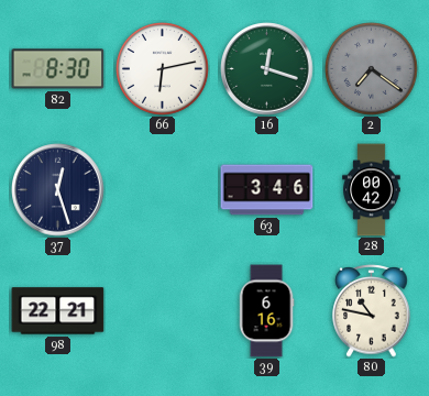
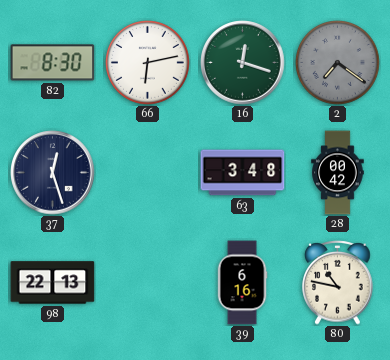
63: 3:46 -> 3:48 (243, 173)
98: 22:21 -> 22:13 (53, 283)
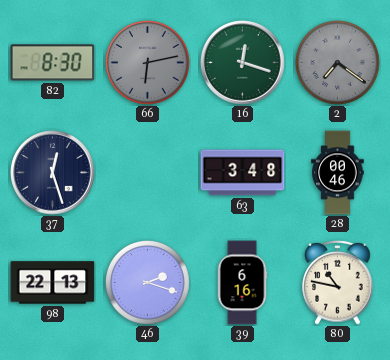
66 dial: white -> grey (148, 63)
28: 00:42 -> 00:46 (338, 173)
46: none -> 2:18 (148, 283)
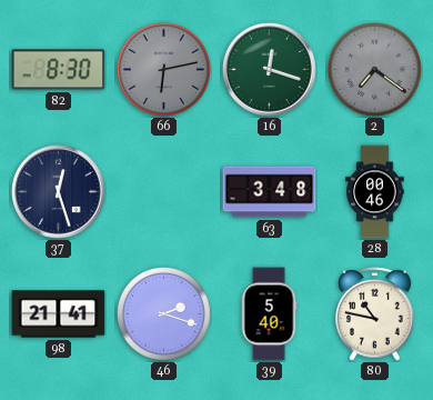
98: 22:13 -> 21:41 (59, 314)
39: 6:16 -> 5:40 (269, 314)
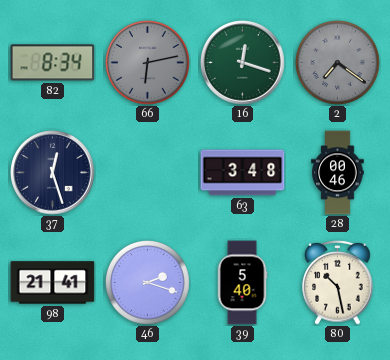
82: 8:30 -> 8:34 (53, 63)
80: 10:47 -> 10:28 (338, 283)
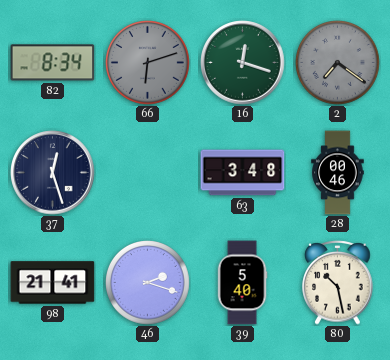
66: 6:13 -> 6:12 (148, 63)
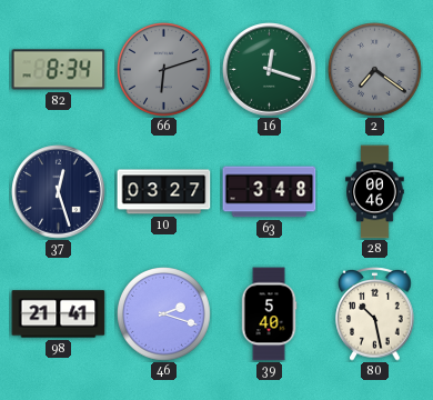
10: none -> 03:27 (164, 192)
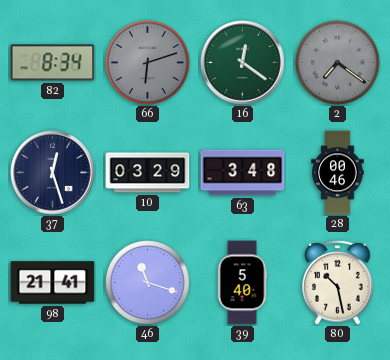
16: 12:18 -> 12:21 (243, 63)
10: 03:27 -> 03:29 (148, 173)
46: 2:18 -> 11:18 (148, 283)
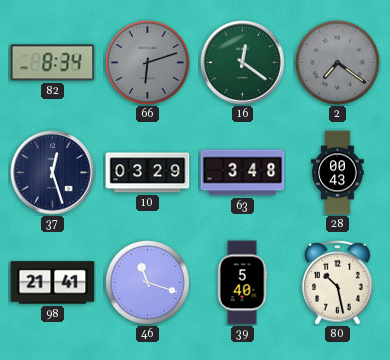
28: 00:46 -> 00:43 (338, 173)
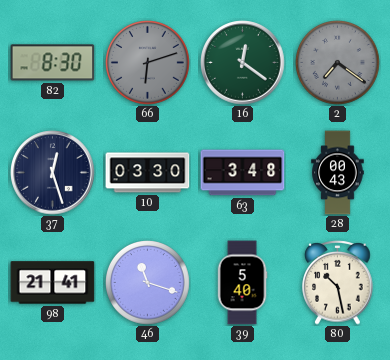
82: 8:34 -> 8:30 (53, 63)
10: 03:29 -> 03:30 (148, 173)
